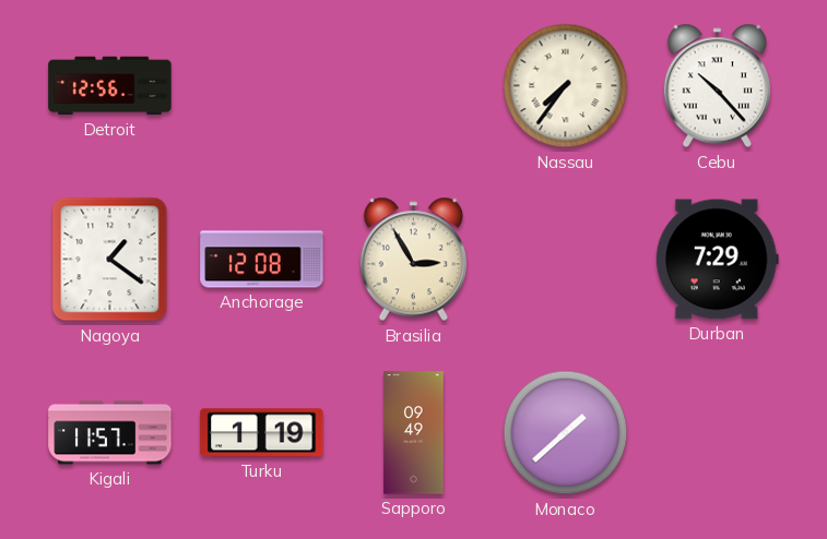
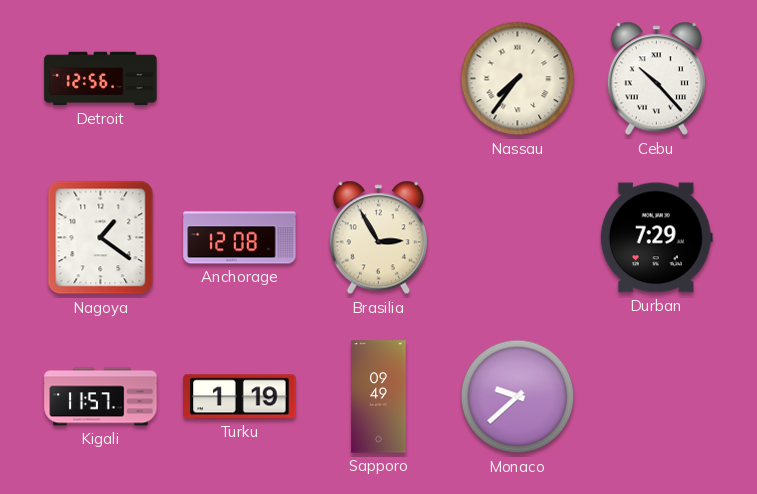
Monaco: 1:38 -> 9:38 (518, 397)
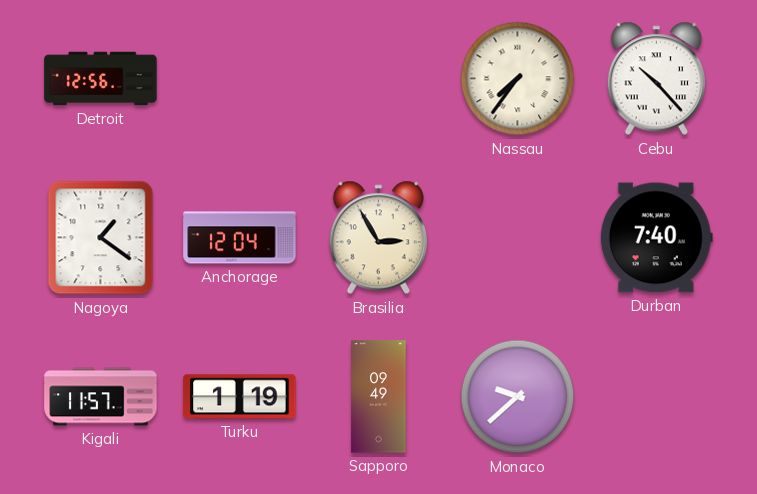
Anchorage: 12:08 -> 12:04 (240, 238)
Durban: 7:29 -> 7:40 (656, 238)
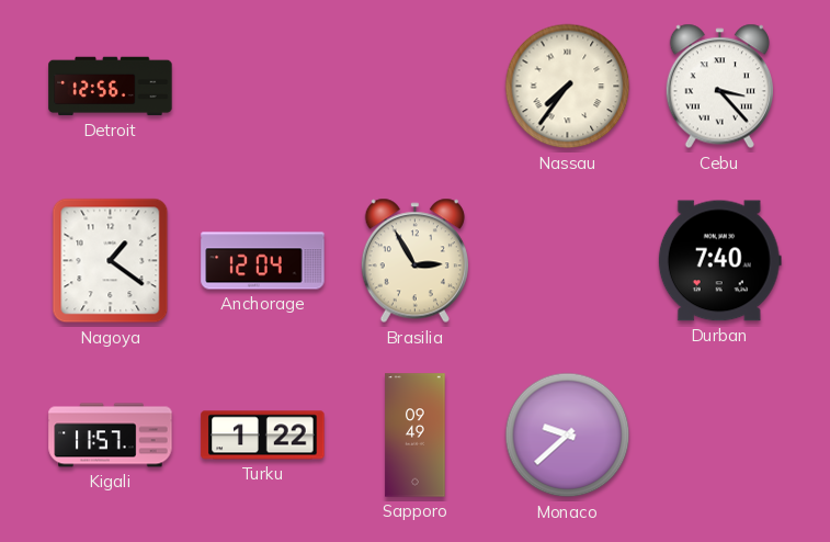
Cebu: 10:23 -> 3:23 (719, 87)
Turku: 1:19 -> 1:22 (263, 436)
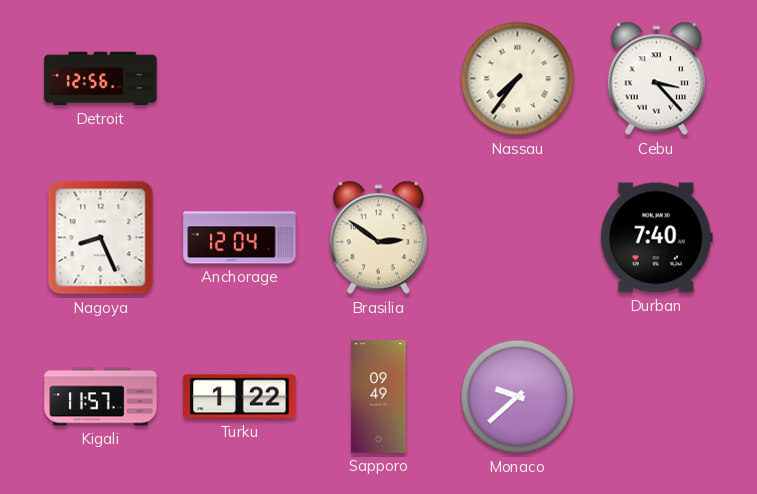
Nagoya: 1:21 -> 8:26 (101, 238)
Brasilia: 2:55 -> 2:51 (378, 238)
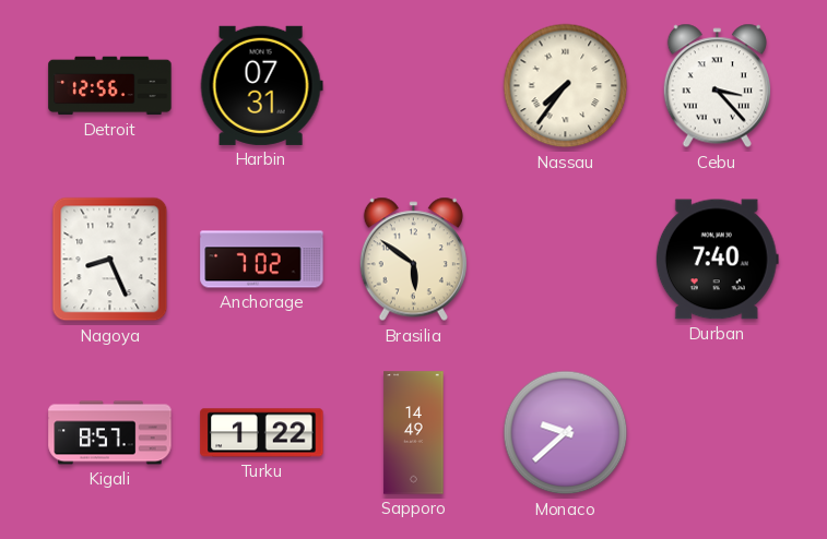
Harbin: none -> 07:31 (261, 85)
Anchorage: 12:04 -> 7:02 (262, 260)
Brasilia: 2:51 -> 5:51 (413, 260)
Kigali: 11:57 -> 8:57 (110, 433)
Sapporo: 09:49 -> 14:49 (414, 433)
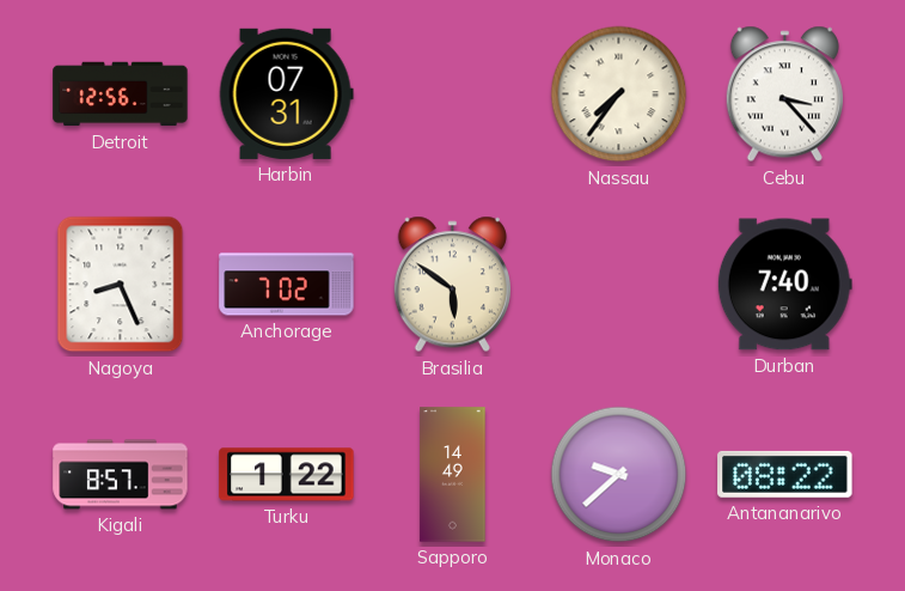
Antananarivo: none -> 08:22 (785, 474)
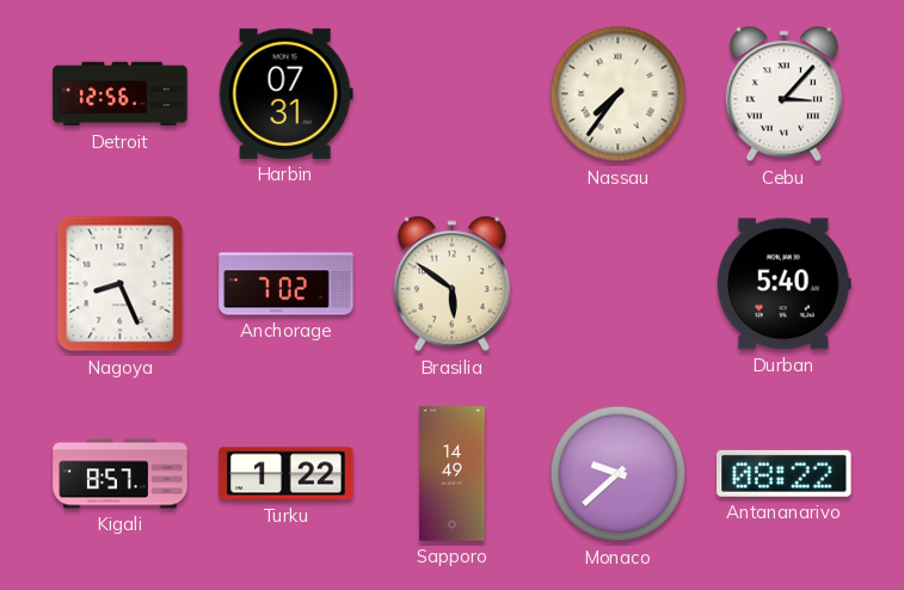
Cebu: 3:23 -> 3:07 (783, 94)
Durban: 7:40 -> 5:40 (783, 284)
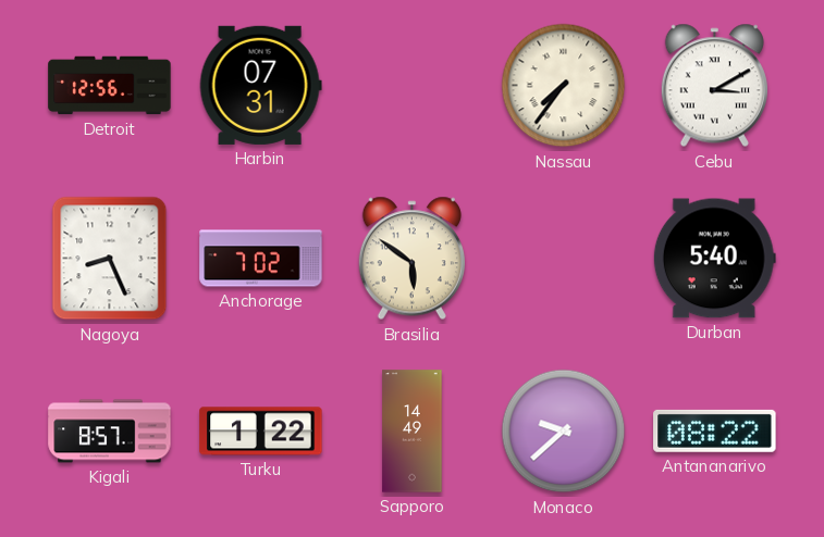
Cebu: 3:07 -> 3:10 (714, 86)
